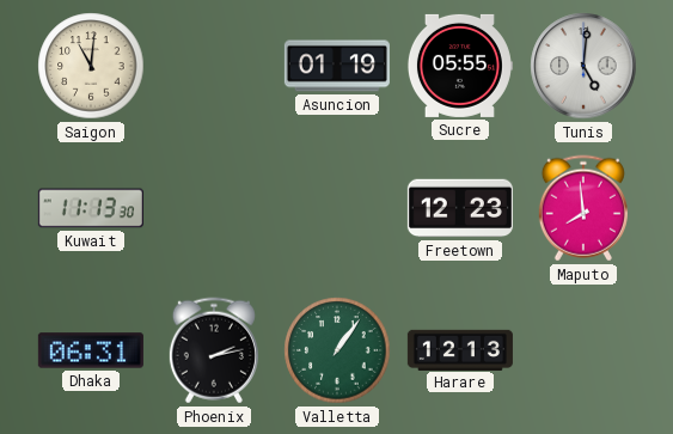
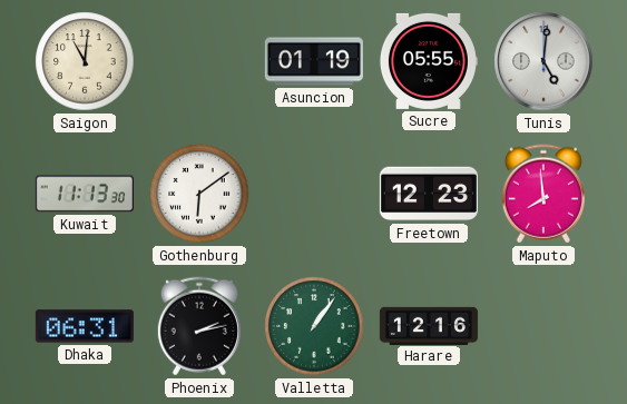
Gothenburg: none -> 6:09 (199, 194)
Harare: 12:13 -> 12:16 (429, 325)
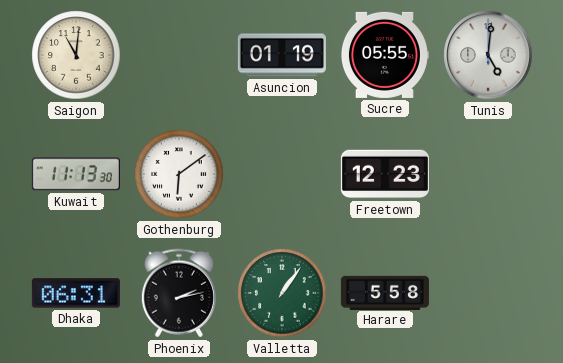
Maputo: 7:59 -> none (543, 194)
Harare: 12:16 -> 5:58 (385, 292)
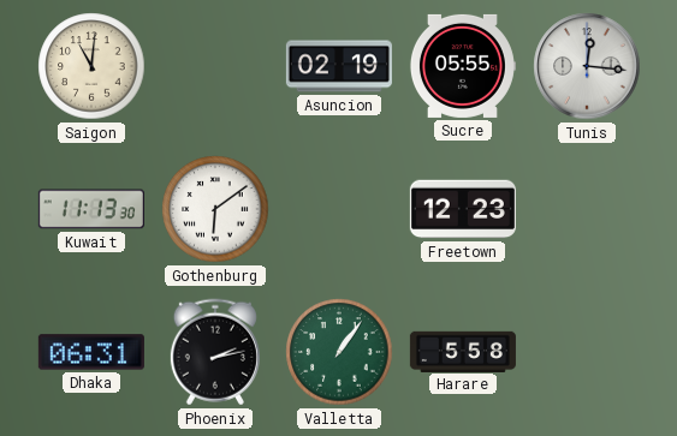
Asuncion: 01:19 -> 02:19 (339, 66)
Tunis: 5:01 -> 12:16 (587, 66)
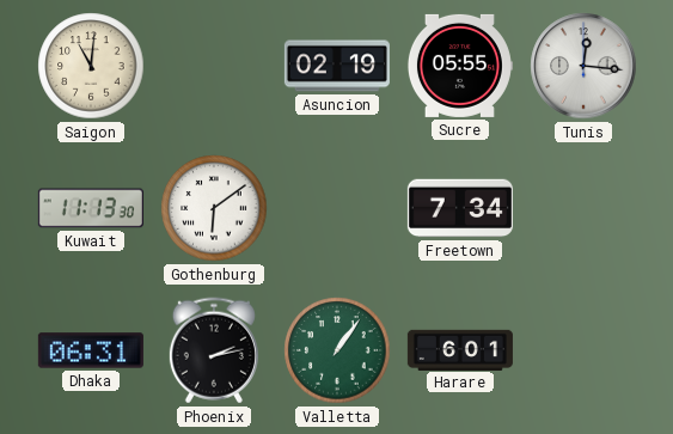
Freetown: 12:23 -> 7:34 (460, 208)
Harare: 5:58 -> 6:01 (460, 349)
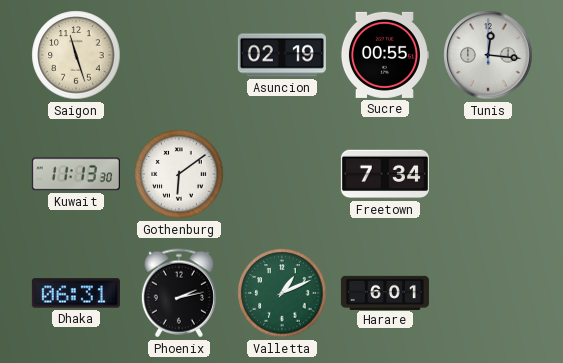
Saigon: 11:01 -> 11:27 (76, 55)
Sucre: 05:55 -> 00:55 (384, 55)
Valletta: 1:06 -> 1:11 (282, 293)
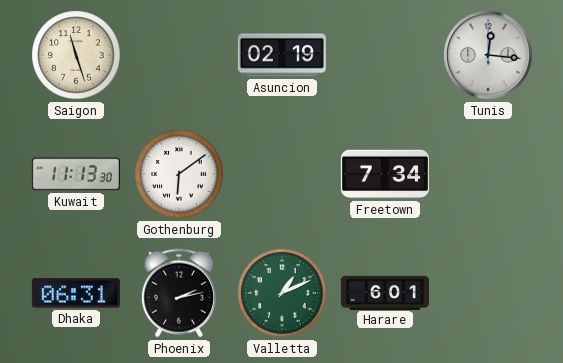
Sucre: 00:55 -> none (384, 55)
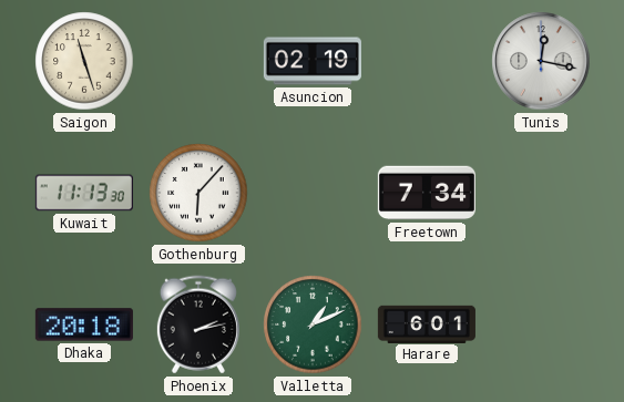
Tunis: 12:16 -> 12:17 (541, 61)
Gothenburg: 6:09 -> 6:07 (198, 193)
Dhaka: 06:31 -> 20:18 (84, 324)
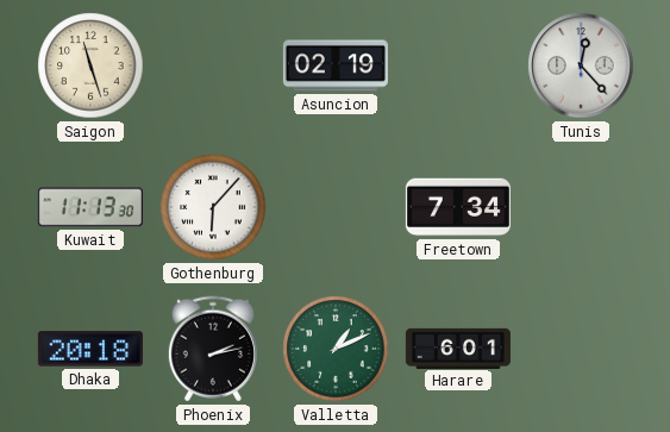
Tunis: 12:17 -> 12:23 (581, 65)
